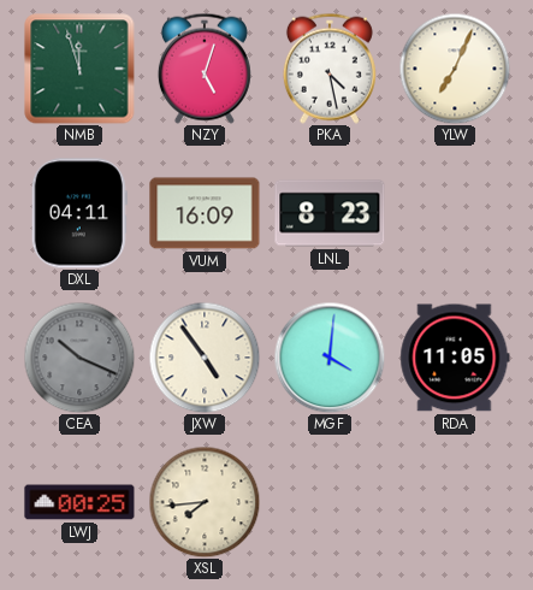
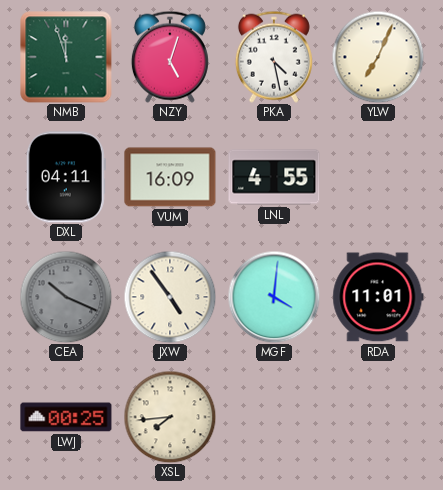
LNL: 8:23 -> 4:55 (274, 177)
RDA: 11:05 -> 11:01 (378, 297)
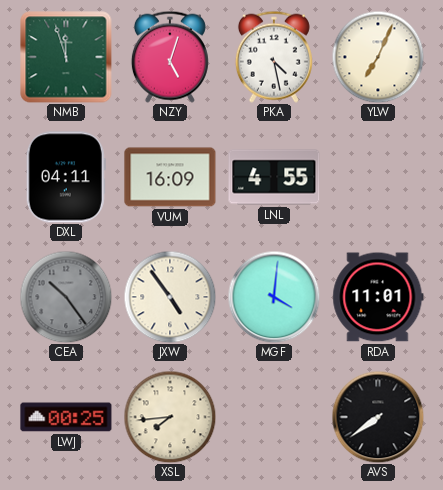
CEA: 10:19 -> 10:24 (66, 297)
AVS: none -> 7:39 (378, 417)
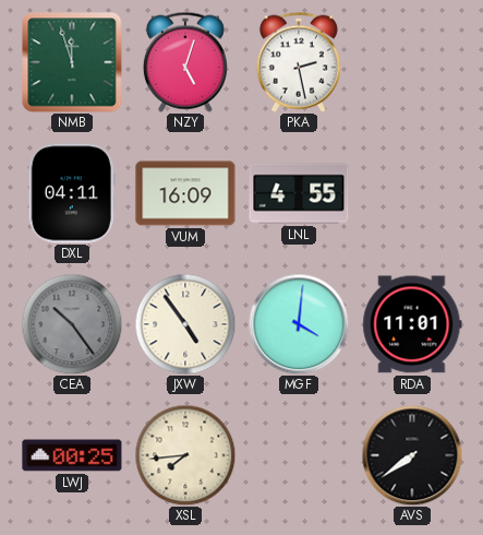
PKA: 4:28 -> 2:28 (299, 62)
YLW: 7:04 -> none (378, 57)
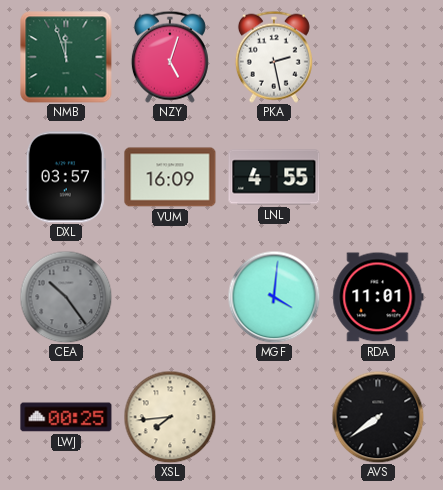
DXL: 04:11 -> 03:57 (66, 177)
JXW: 4:54 -> none (185, 324)
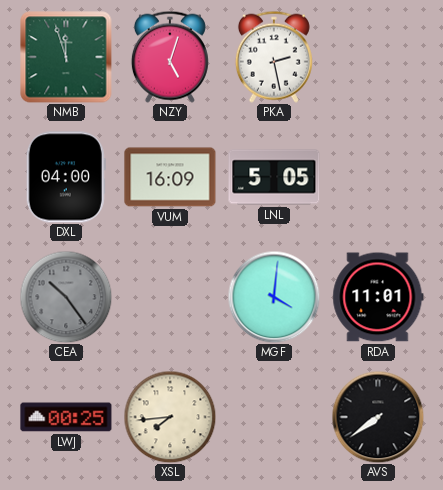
DXL: 03:57 -> 04:00 (66, 177)
LNL: 4:55 -> 5:05 (274, 177)
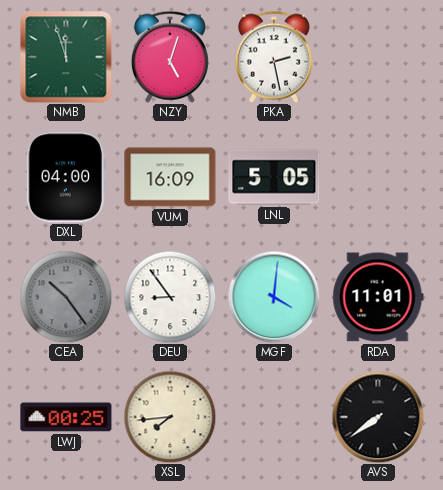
DEU: none -> 8:54 (170, 297)
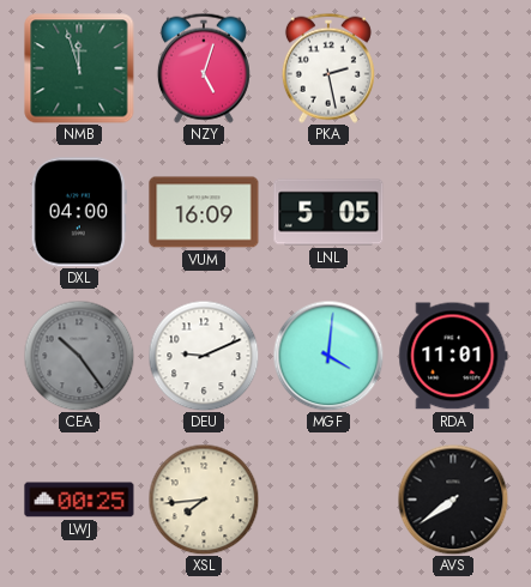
DEU: 8:54 -> 9:11 (204, 356)
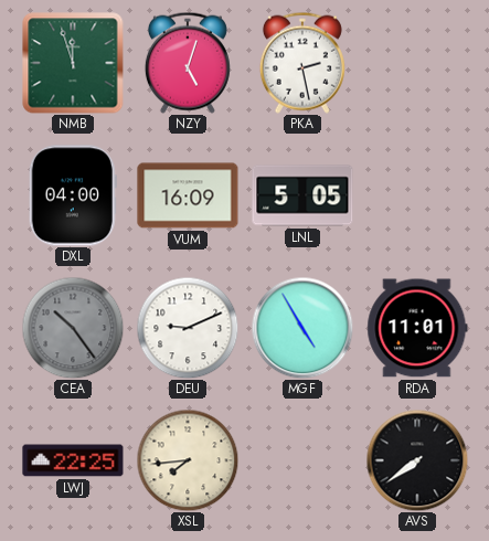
MGF: 4:01 -> 4:55 (302, 328)
LWJ: 00:25 -> 22:25 (73, 460)
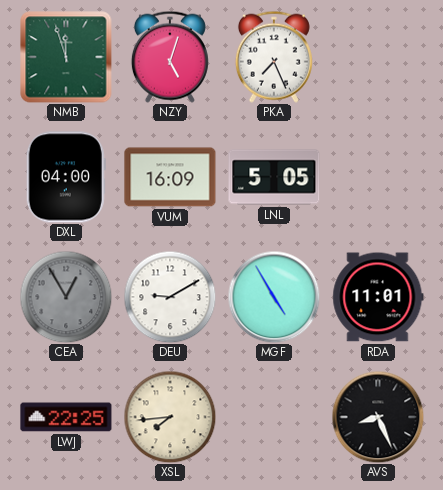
PKA: 2:28 -> 7:26 (274, 57)
CEA: 10:24 -> 12:55 (66, 297)
DEU: 9:11 -> 9:10 (170, 297)
AVS: 7:39 -> 8:26 (378, 417)
